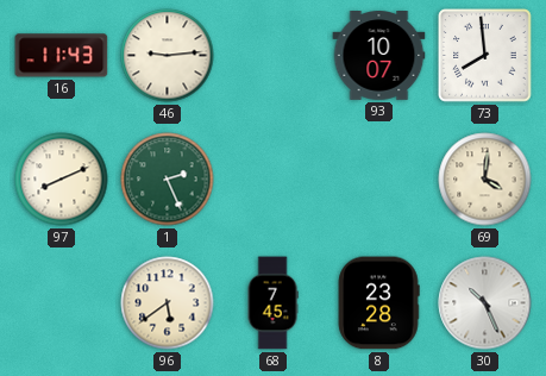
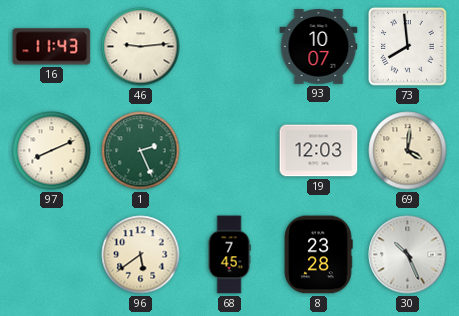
19: none -> 12:03 (319, 151)
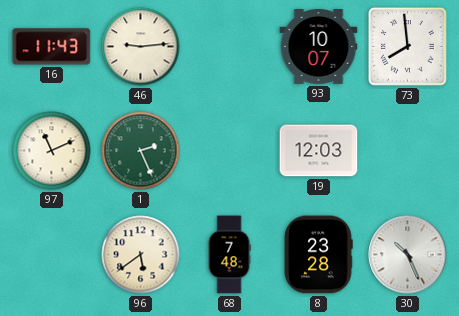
97: 8:11 -> 11:11 (52, 151)
69: 4:01 -> none (408, 151)
68: 7:45 -> 7:48 (229, 255)
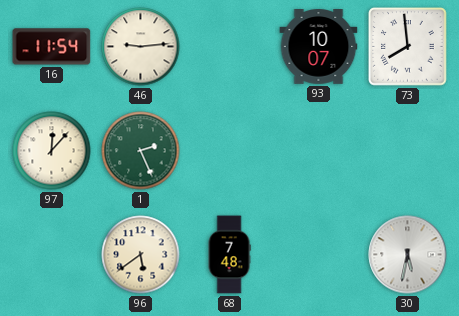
16: 11:43 -> 11:54 (52, 47)
97: 11:11 -> 12:07 (52, 151)
19: 12:03 -> none (319, 151)
8: 23:28 -> none (318, 255)
30: 10:26 -> 5:32 (408, 255)
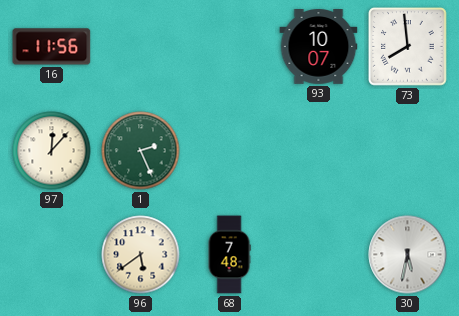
16: 11:54 -> 11:56 (52, 47)
46: 9:14 -> none (141, 47)
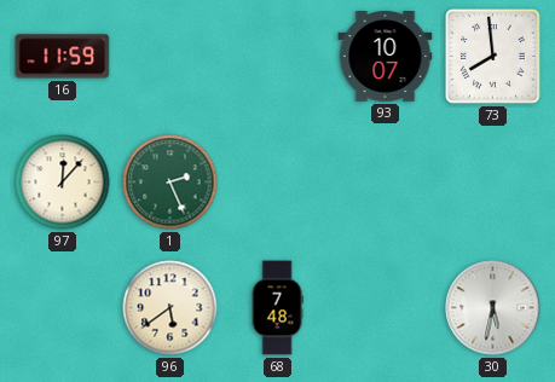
16: 11:56 -> 11:59 (63, 57)
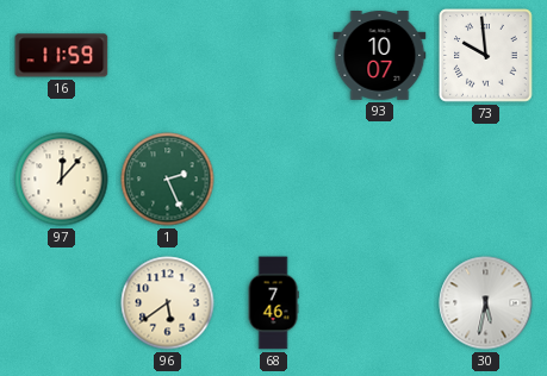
73: 7:59 -> 9:59 (486, 56)
68: 7:48 -> 7:46 (273, 303)
